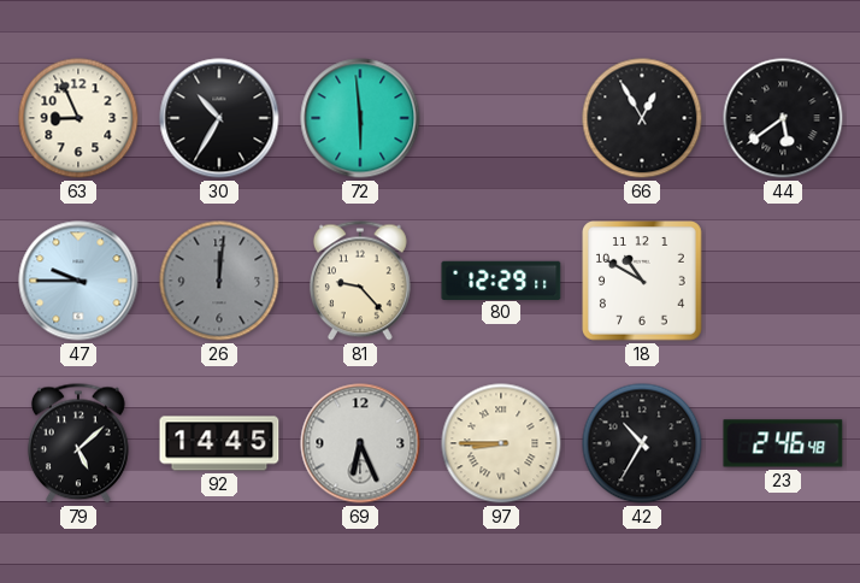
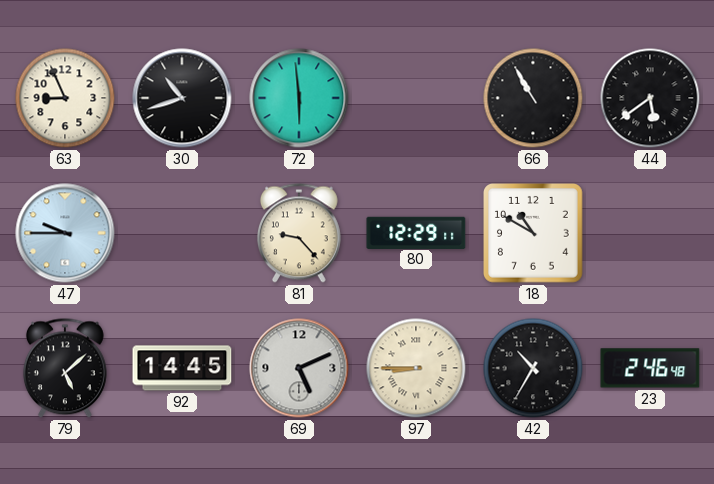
30: 10:35 -> 10:42 (182, 98)
66: 12:55 -> 10:55 (533, 98)
26: 12:01 -> none (219, 281)
69: 6:26 -> 5:11 (299, 368)
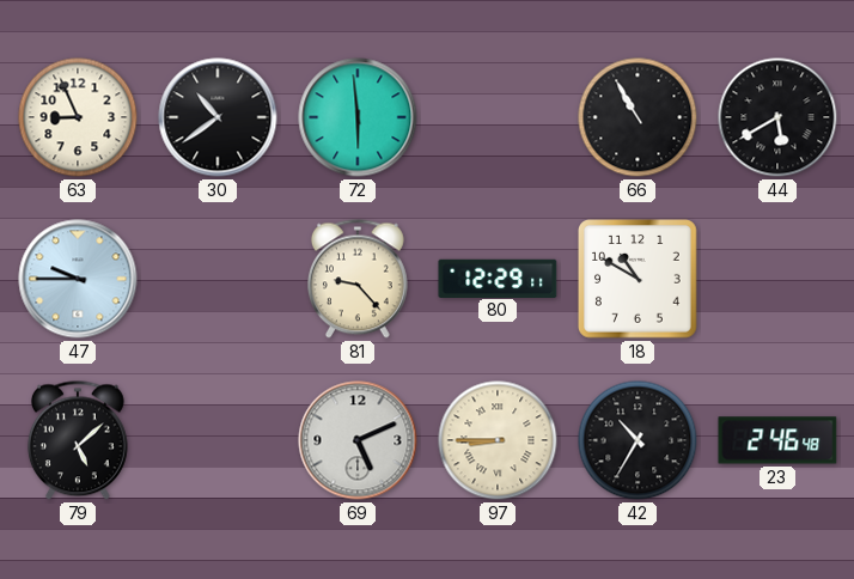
30: 10:42 -> 10:39 (218, 117)
44: 5:39 -> 5:40 (777, 117)
92: 14:45 -> none (182, 368)
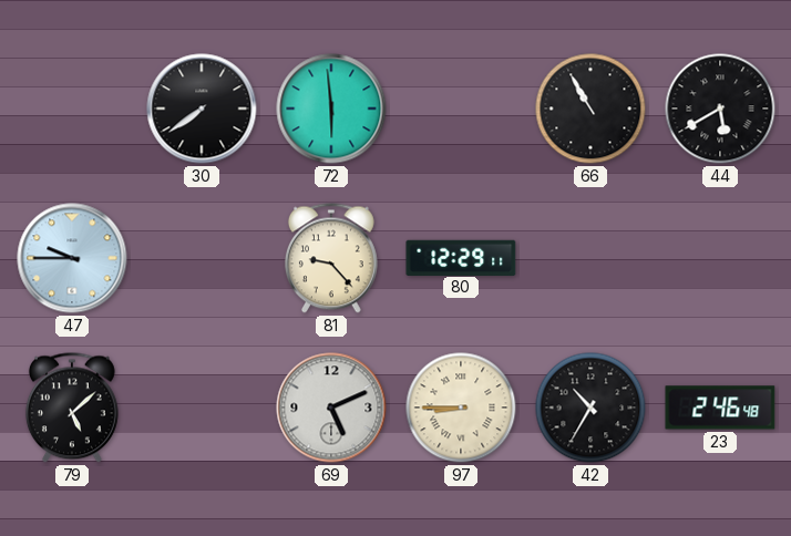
63: 8:56 -> none (78, 117)
30: 10:39 -> 7:39 (202, 109)
18: 10:50 -> none (639, 280)
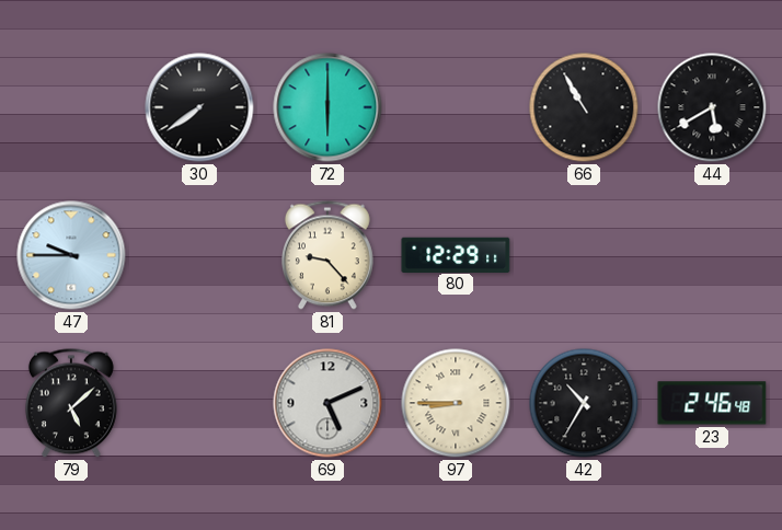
72: 5:59 -> 6:00 (327, 107)
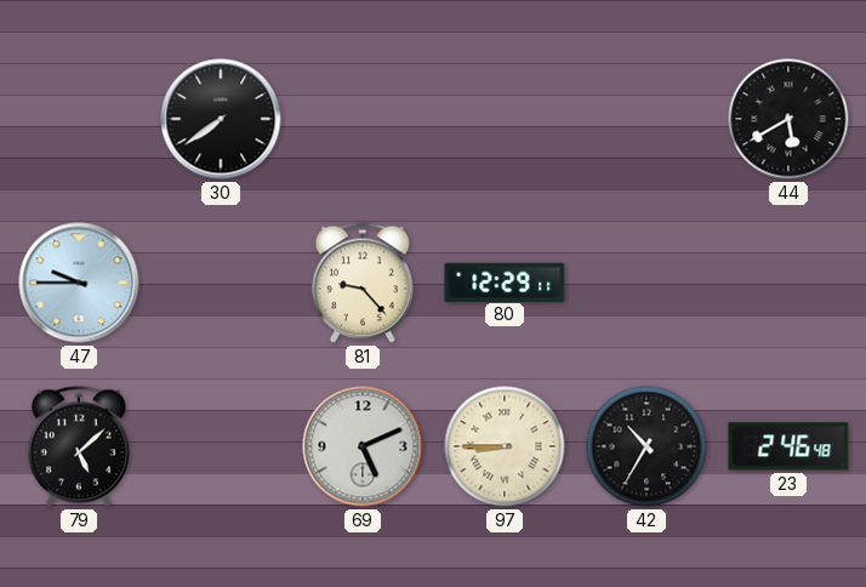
72: 6:00 -> none (327, 107)
66: 10:55 -> none (584, 107)
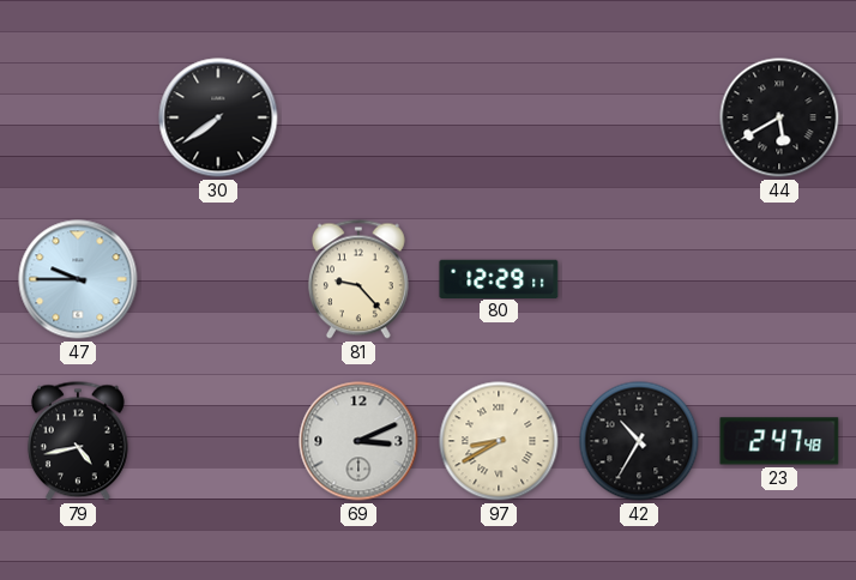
79: 5:08 -> 4:43 (78, 441)
69: 5:11 -> 3:11 (358, 441)
97: 8:45 -> 8:40 (499, 441)
23: 2:46 -> 2:47 (779, 441)
